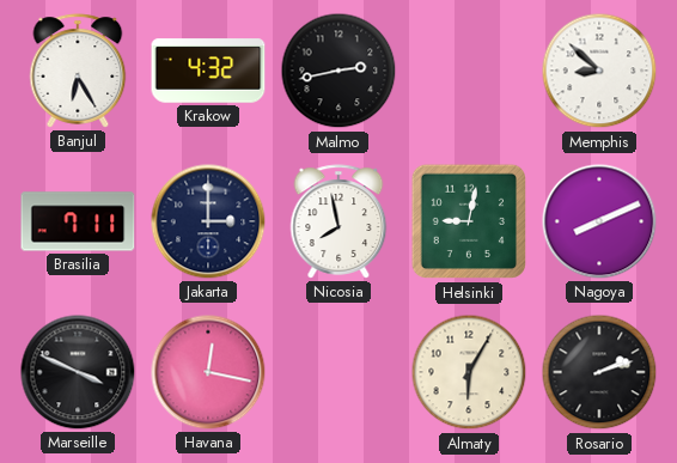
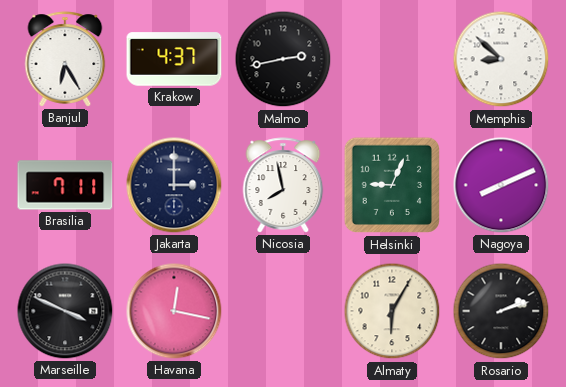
Krakow: 4:32 -> 4:37 (174, 59)
Helsinki: 9:02 -> 9:04 (392, 185)
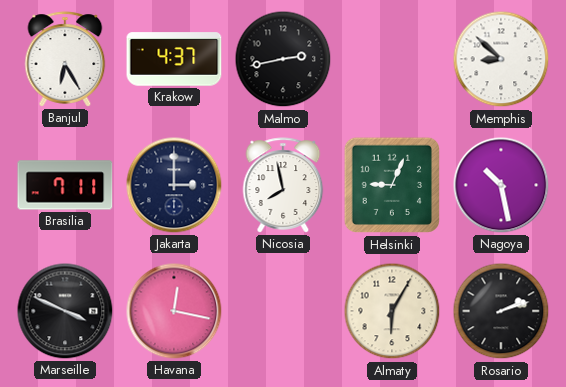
Nagoya: 8:11 -> 10:28 (501, 185)
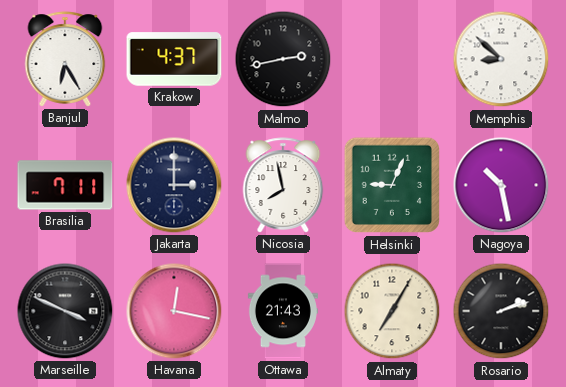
Ottawa: none -> 21:43 (283, 311)
Almaty: 6:05 -> 7:05 (392, 311)
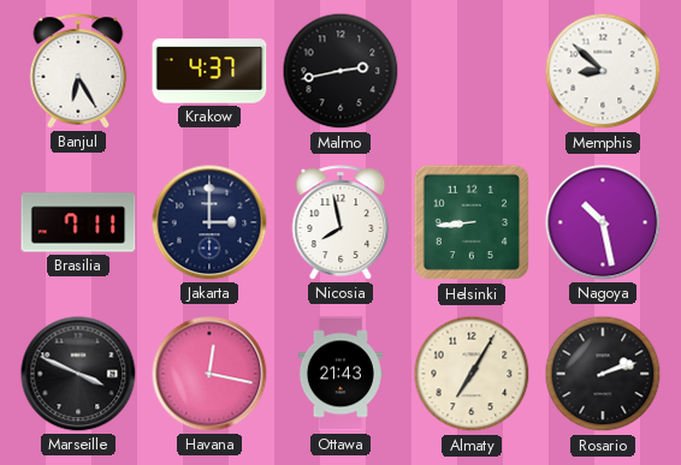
Helsinki: 9:04 -> 8:44 (472, 222)
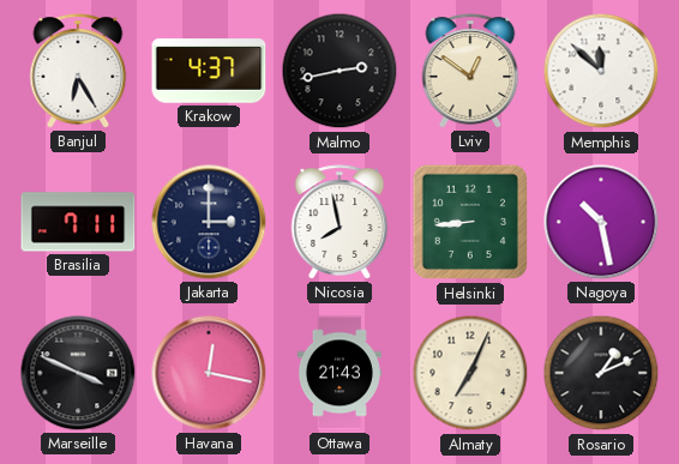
Lviv: none -> 12:51 (470, 71)
Memphis: 8:52 -> 11:52 (601, 71)
Almaty: 7:05 -> 7:04 (470, 373)
Rosario: 2:12 -> 1:11 (601, 373)
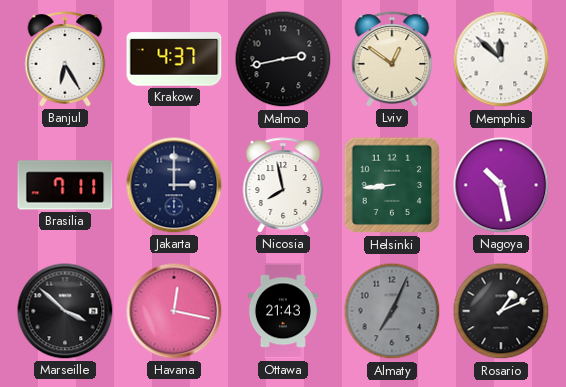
Marseille: 3:49 -> 3:52 (65, 311)
Almaty dial: cream -> grey (392, 311)
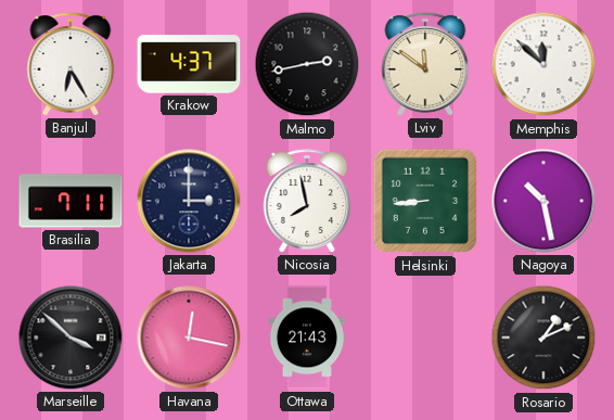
Lviv: 12:51 -> 11:51 (425, 64)
Almaty: 7:04 -> none (392, 311)
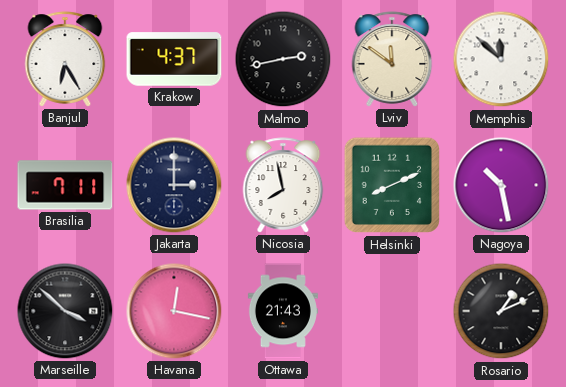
Helsinki: 8:44 -> 8:11 (392, 185)
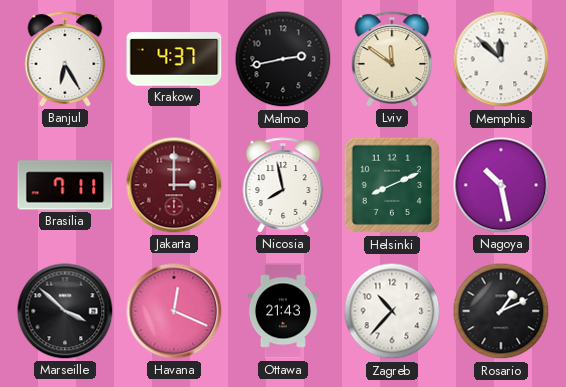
Jakarta dial: navy -> burgundy (174, 185)
Havana: 12:17 -> 12:19 (174, 311)
Zagreb: none -> 10:37 (392, 311)
